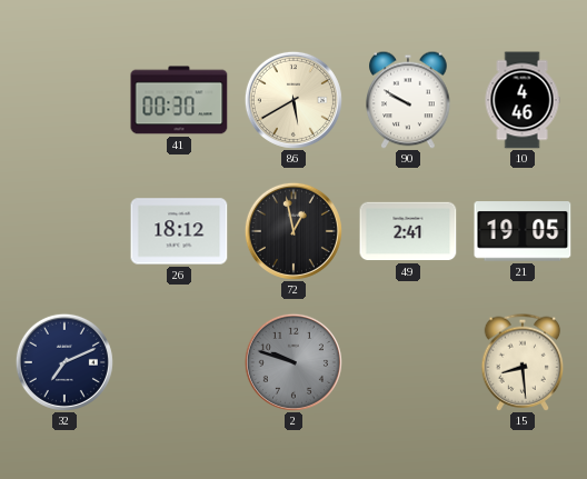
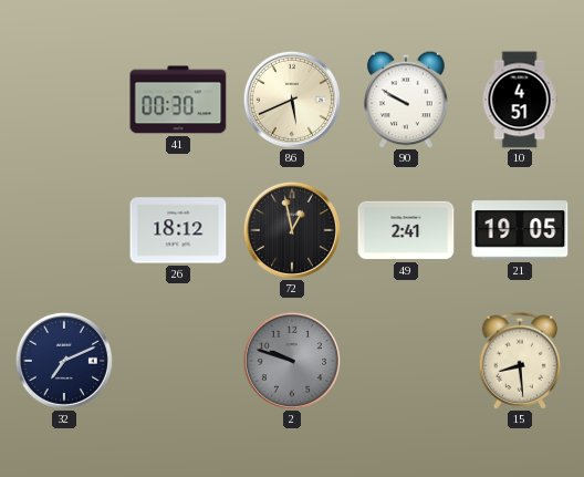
86: 5:40 -> 5:41 (292, 100)
10: 4:46 -> 4:51 (520, 100)
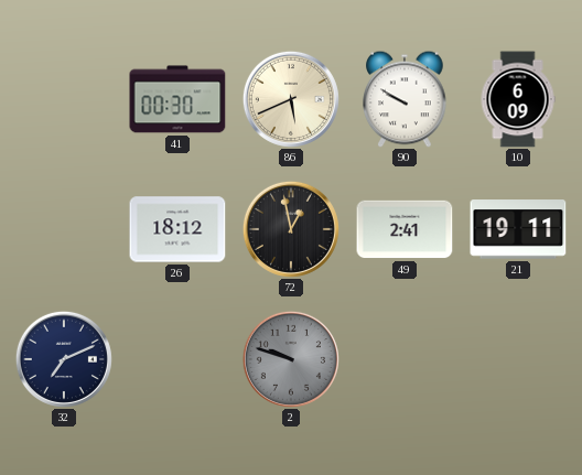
10: 4:51 -> 6:09 (518, 99)
21: 19:05 -> 19:11 (518, 229)
15: 8:29 -> none (520, 361)
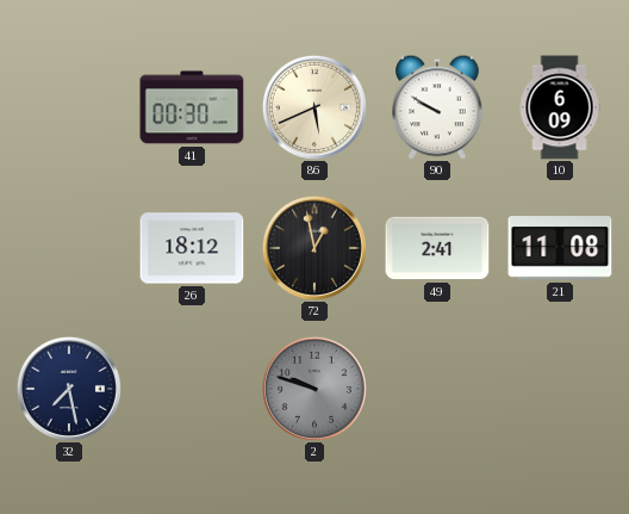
21: 19:11 -> 11:08 (560, 248)
32: 7:11 -> 7:28 (69, 389)
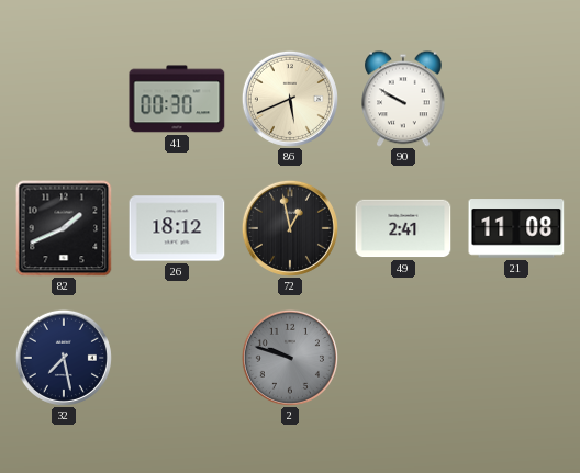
10: 6:09 -> none (560, 107)
82: none -> 1:41 (64, 228)
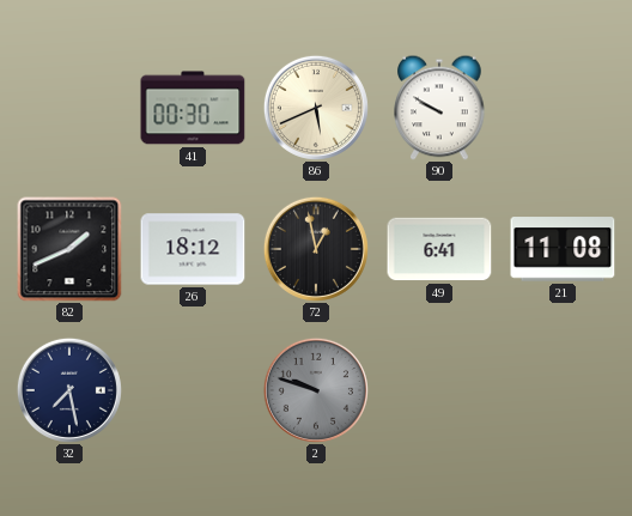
49: 2:41 -> 6:41 (439, 249)
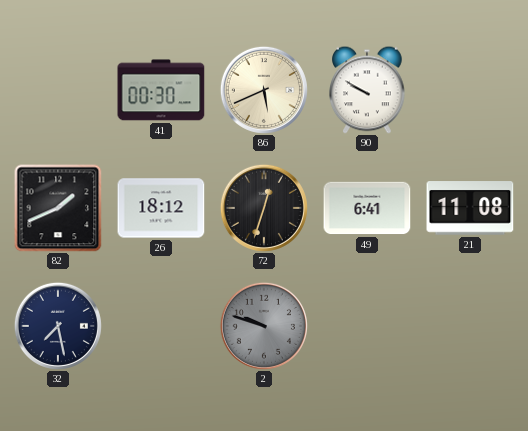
72: 12:58 -> 12:33 (264, 208)
